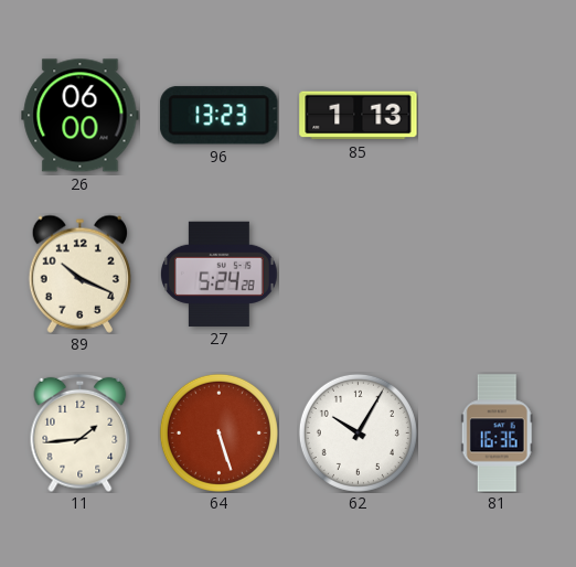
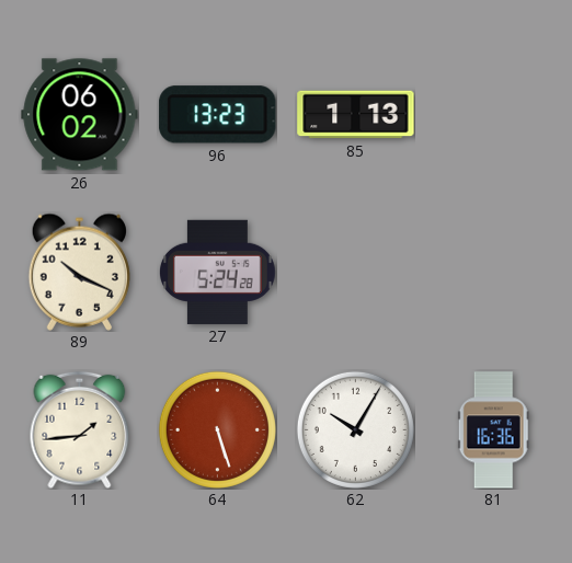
26: 06:00 -> 06:02 (80, 115)
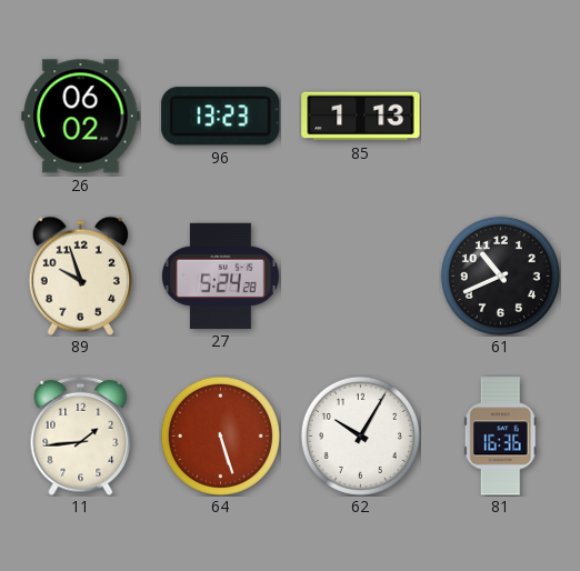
89: 10:19 -> 9:57 (80, 276)
61: none -> 10:41 (500, 276)
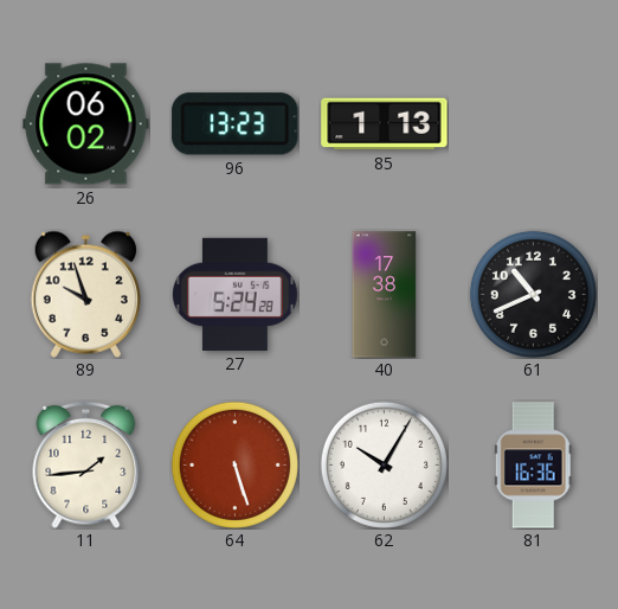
40: none -> 17:38 (385, 295)
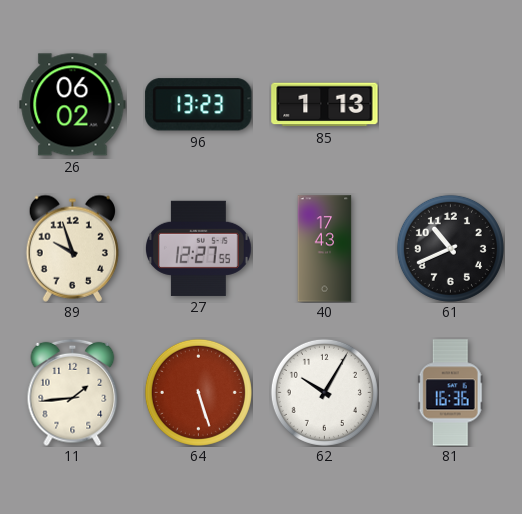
27: 5:24 -> 12:27 (199, 248)
40: 17:38 -> 17:43 (325, 249)
